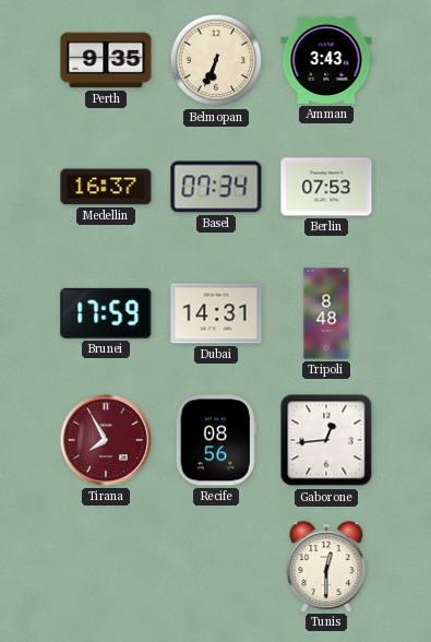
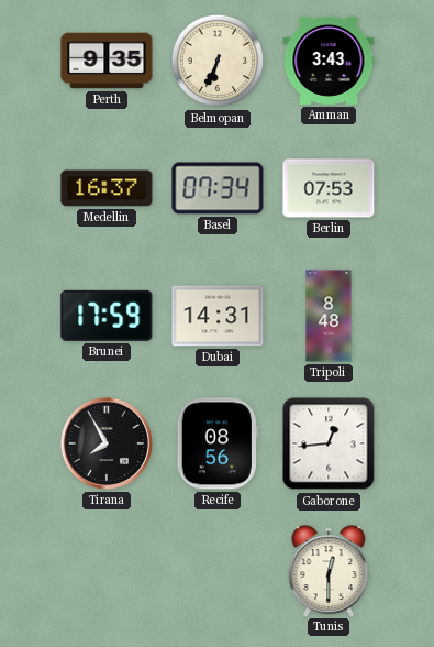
Tirana dial: burgundy -> black (107, 443)
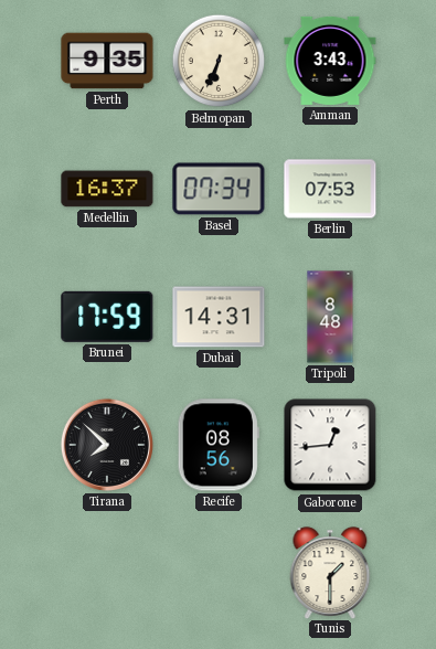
Tirana: 7:55 -> 7:52 (107, 445)
Tunis: 12:30 -> 1:30 (330, 573)
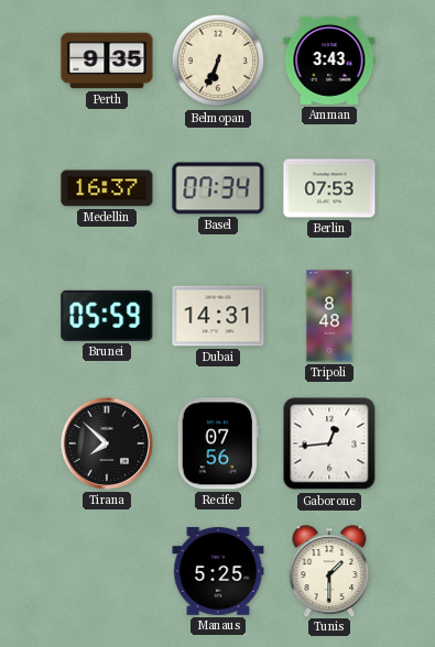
Brunei: 17:59 -> 05:59 (107, 316)
Recife: 08:56 -> 07:56 (218, 443)
Manaus: none -> 5:25 (218, 572)
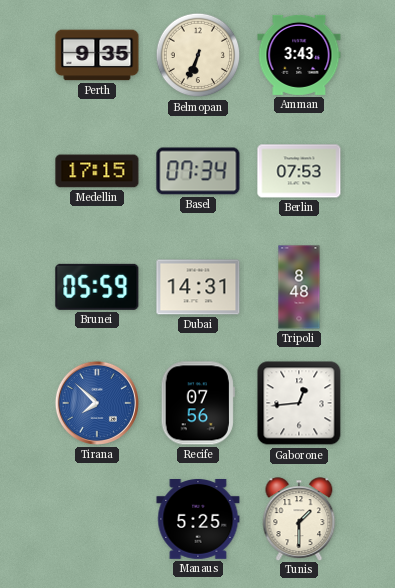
Medellin: 16:37 -> 17:15 (97, 171)
Tirana dial: black -> blue (97, 403)
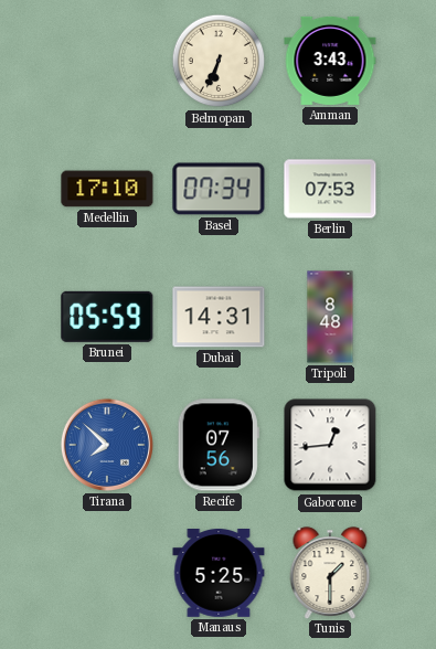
Perth: 9:35 -> none (97, 55)
Medellin: 17:15 -> 17:10 (107, 189)
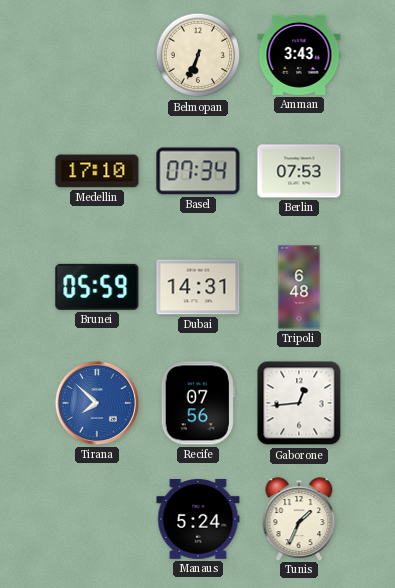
Tripoli: 8:48 -> 6:48 (299, 287)
Manaus: 5:25 -> 5:24 (198, 520)
Tunis: 1:30 -> 1:34 (299, 519)
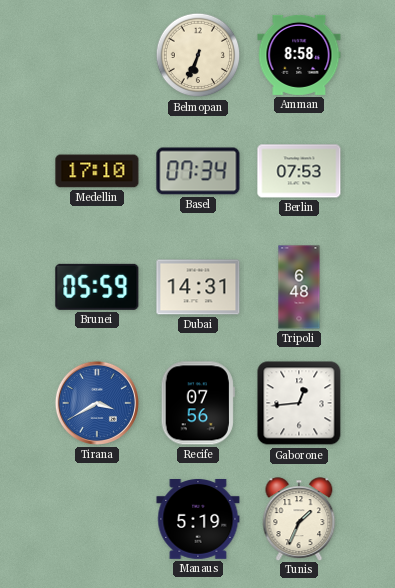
Amman: 3:43 -> 8:58 (299, 55)
Tirana: 7:52 -> 3:40 (97, 403)
Manaus: 5:24 -> 5:19 (198, 520)
